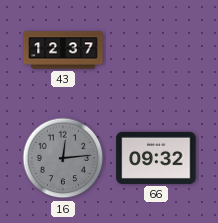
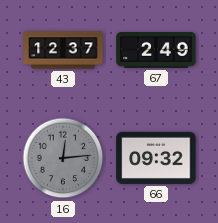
67: none -> 2:49 (156, 51)
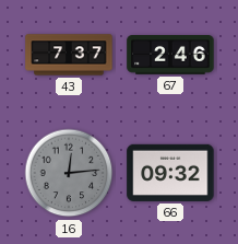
43: 12:37 -> 7:37 (69, 55)
67: 2:49 -> 2:46 (170, 56)
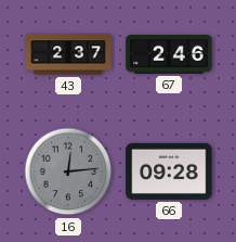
43: 7:37 -> 2:37 (68, 54)
66: 09:32 -> 09:28 (169, 171)
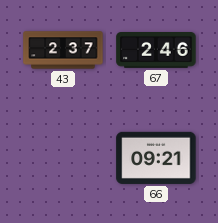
16: 12:14 -> none (68, 171)
66: 09:28 -> 09:21 (156, 158)
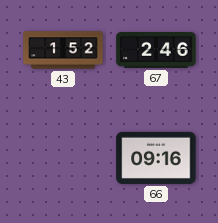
43: 2:37 -> 1:52 (63, 50)
66: 09:21 -> 09:16 (156, 158)
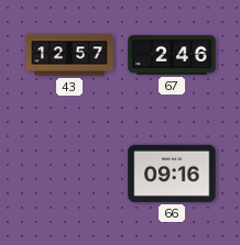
43: 1:52 -> 12:57 (69, 55)
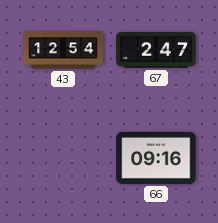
43: 12:57 -> 12:54 (63, 50)
67: 2:46 -> 2:47 (156, 51)
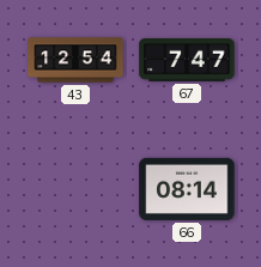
67: 2:47 -> 7:47 (187, 61)
66: 09:16 -> 08:14 (187, 189)
